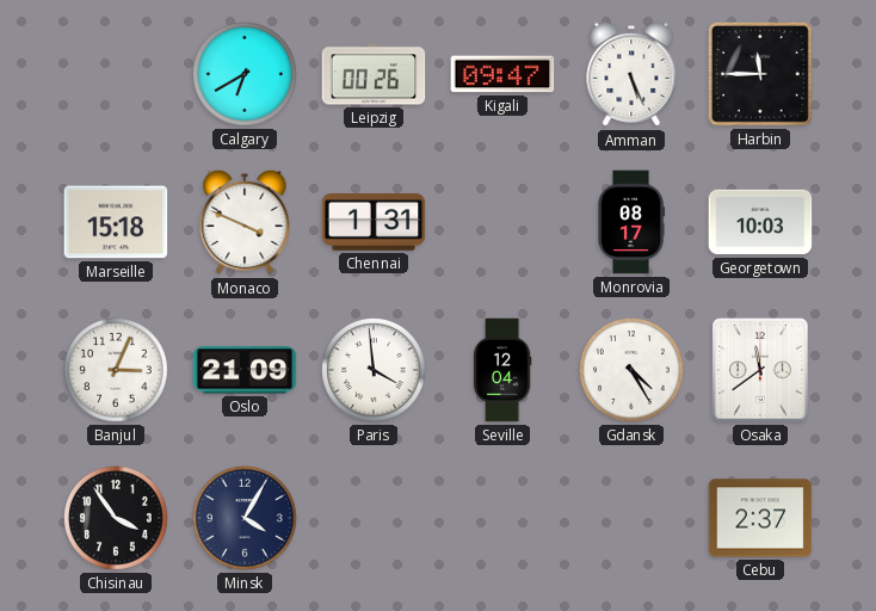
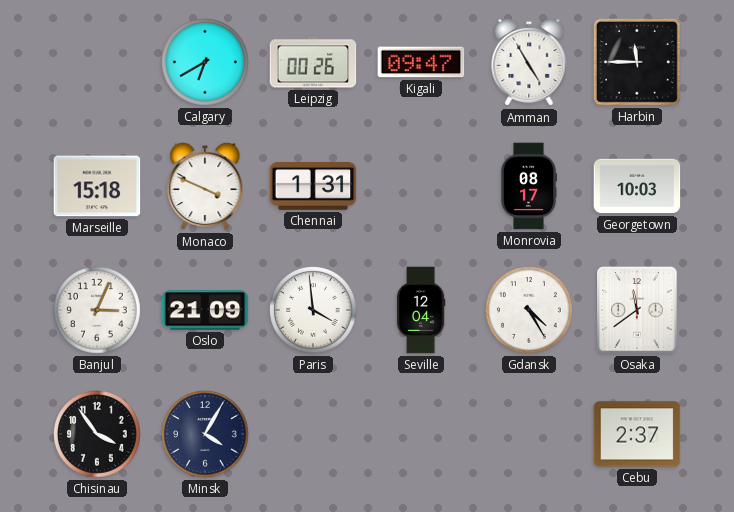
Amman: 5:26 -> 4:55 (529, 62)
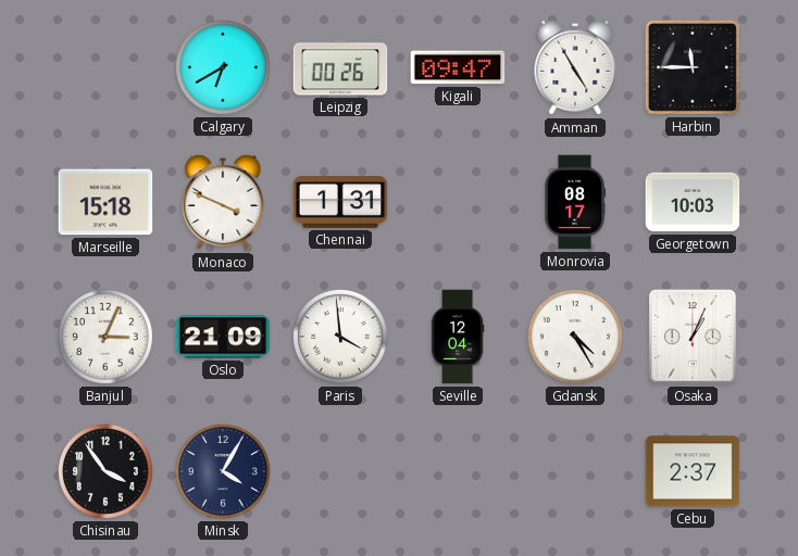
Osaka: 11:39 -> 1:04 (693, 337)
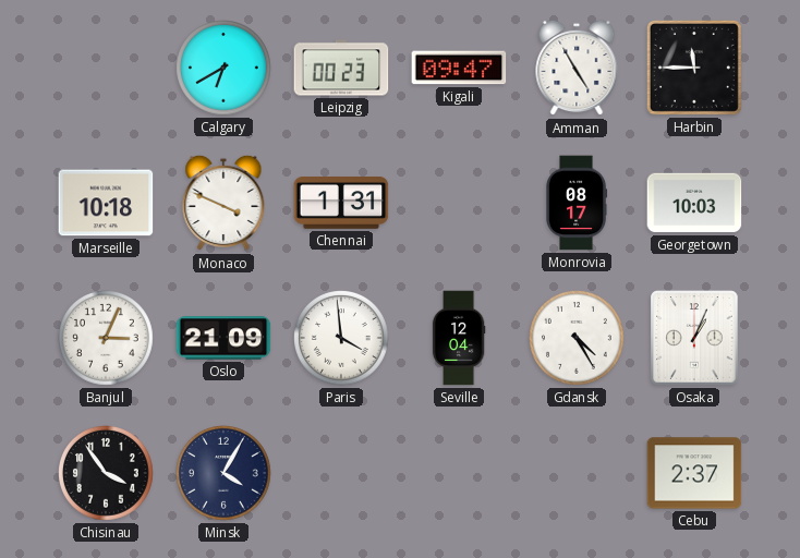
Leipzig: 00:26 -> 00:23 (341, 68)
Marseille: 15:18 -> 10:18 (106, 203)
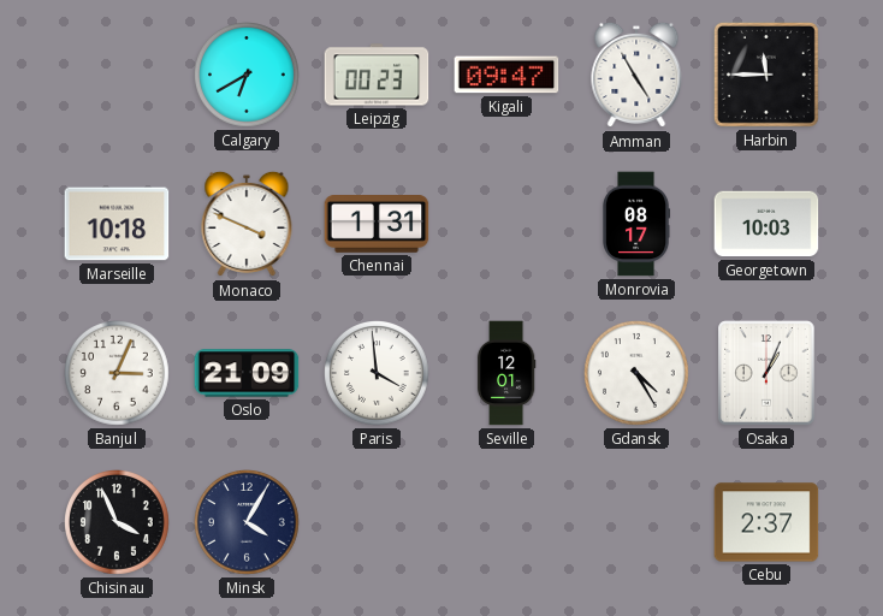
Seville: 12:04 -> 12:01 (506, 373)
Chisinau: 3:54 -> 3:56 (118, 523)
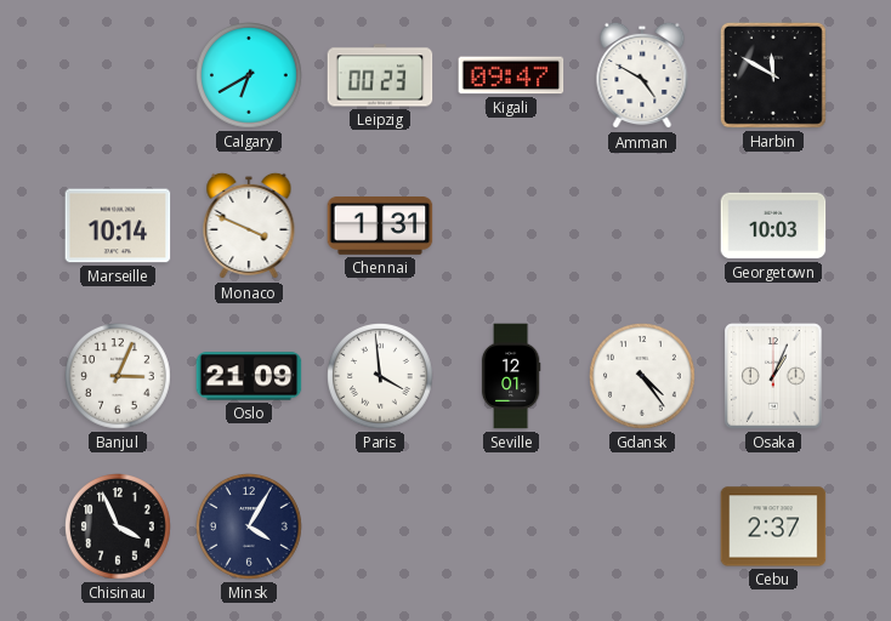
Amman: 4:55 -> 4:50 (642, 75)
Harbin: 11:45 -> 11:50 (773, 75)
Marseille: 10:18 -> 10:14 (118, 226)
Monrovia: 08:17 -> none (638, 224)
Gdansk: 4:25 -> 4:24 (643, 377)
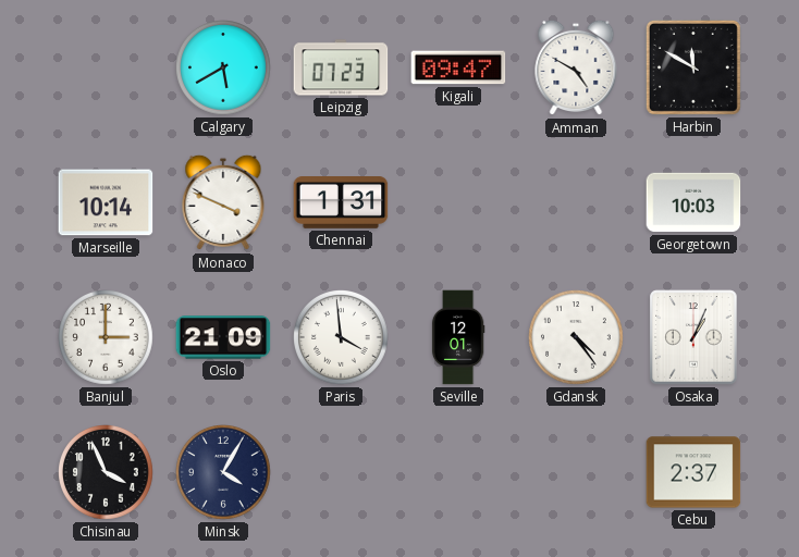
Calgary: 6:40 -> 5:40 (224, 69)
Leipzig: 00:23 -> 07:23 (341, 67)
Banjul: 3:04 -> 3:00 (107, 338)
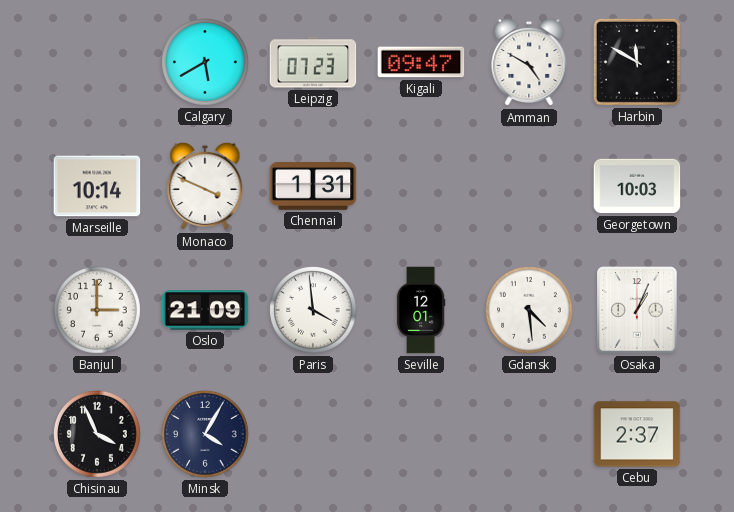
Gdansk: 4:24 -> 4:29 (530, 311)
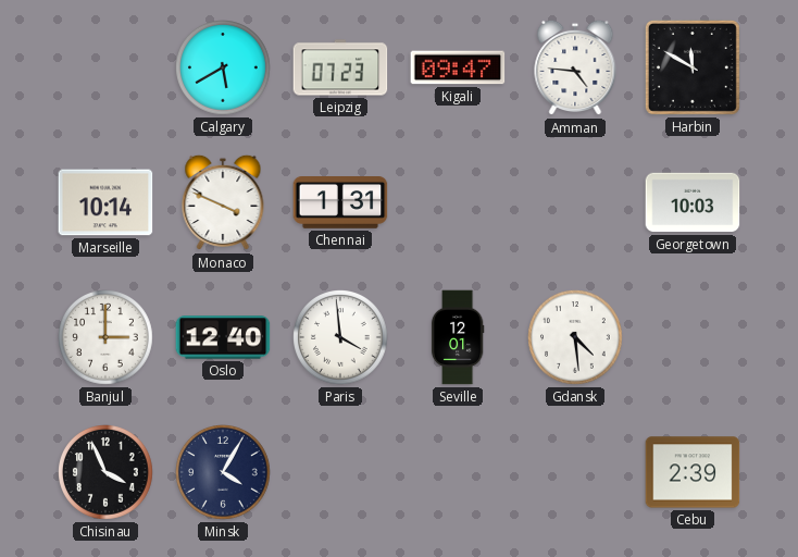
Amman: 4:50 -> 4:46 (575, 67)
Oslo: 21:09 -> 12:40 (223, 337)
Osaka: 1:04 -> none (637, 310)
Cebu: 2:37 -> 2:39 (693, 472)
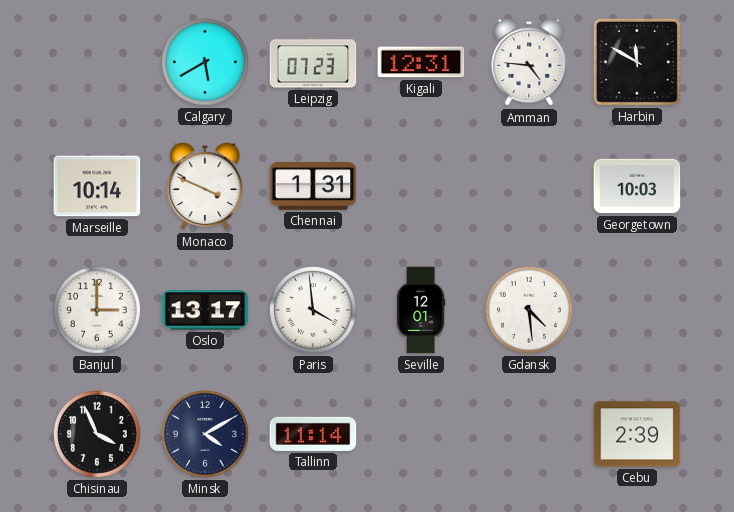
Kigali: 09:47 -> 12:31 (421, 62)
Oslo: 12:40 -> 13:17 (205, 310)
Minsk: 4:05 -> 4:10 (206, 435)
Tallinn: none -> 11:14 (313, 434)
